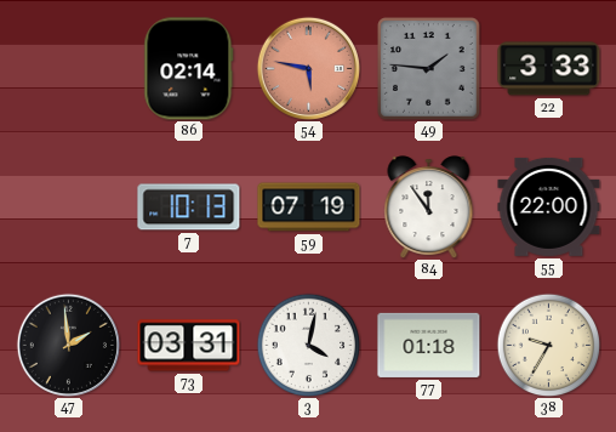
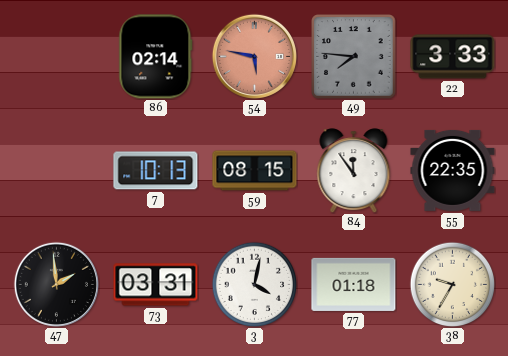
49: 1:46 -> 7:46 (354, 57)
59: 07:19 -> 08:15 (255, 171)
55: 22:00 -> 22:35 (453, 170)
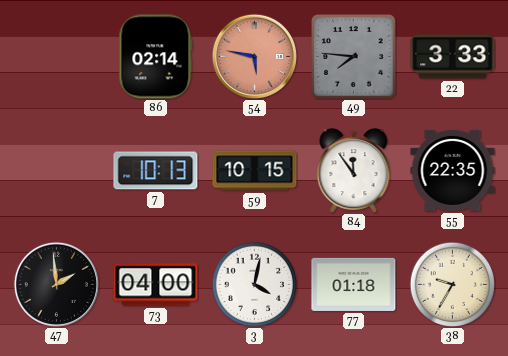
59: 08:15 -> 10:15 (255, 171)
73: 03:31 -> 04:00 (156, 285)
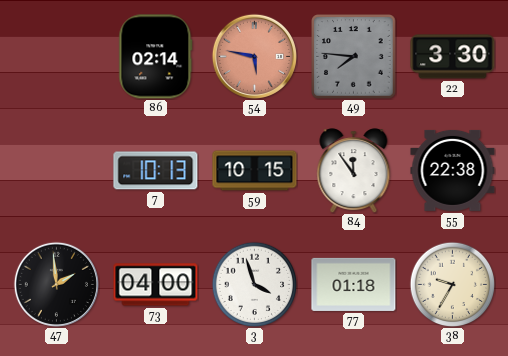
22: 3:33 -> 3:30 (453, 57)
55: 22:35 -> 22:38 (453, 170)
3: 4:02 -> 3:57 (254, 284)
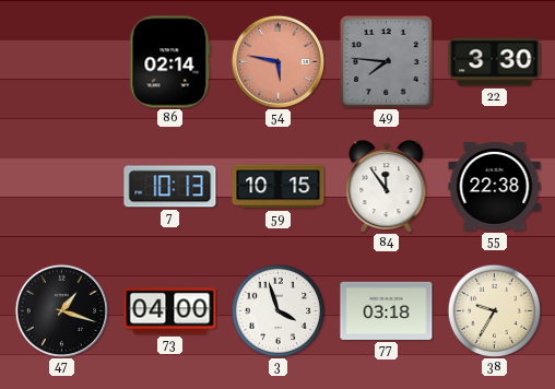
47: 1:59 -> 1:18 (61, 310)
77: 01:18 -> 03:18 (387, 310)
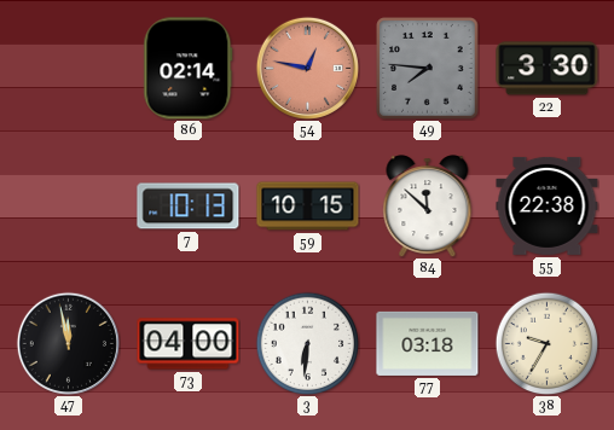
54: 5:47 -> 12:47 (307, 68)
84: 11:54 -> 11:52 (428, 207)
47: 1:18 -> 11:58 (68, 343)
3: 3:57 -> 6:31 (307, 343)
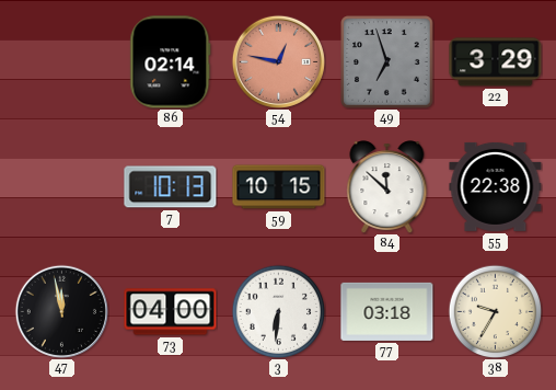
49: 7:46 -> 6:57 (387, 62)
22: 3:30 -> 3:29 (496, 62)
